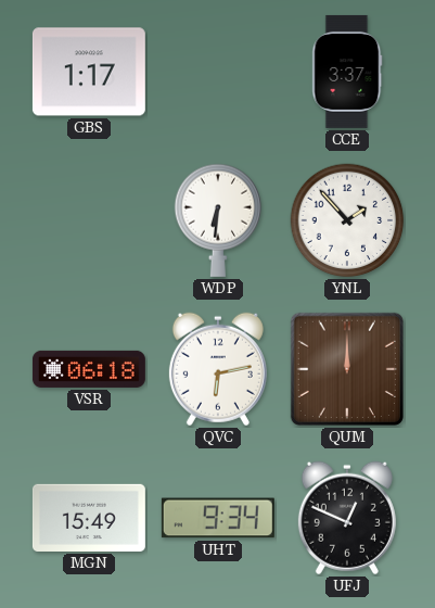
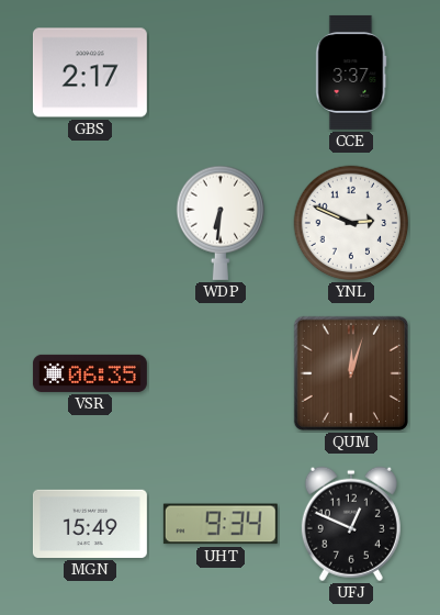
GBS: 1:17 -> 2:17 (90, 72)
YNL: 1:53 -> 2:49 (351, 223)
VSR: 06:18 -> 06:35 (90, 373)
QVC: 6:13 -> none (218, 369)
QUM: 12:00 -> 12:03 (351, 373)
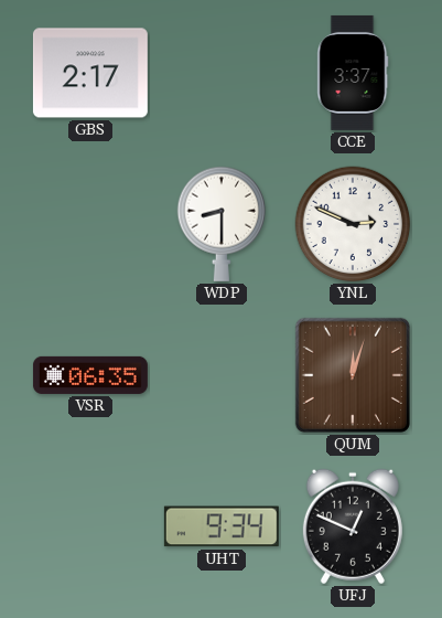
WDP: 6:31 -> 8:30 (222, 224)
MGN: 15:49 -> none (90, 524)
